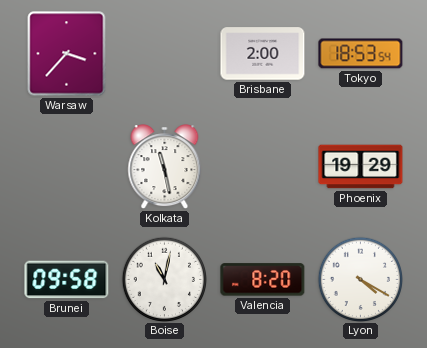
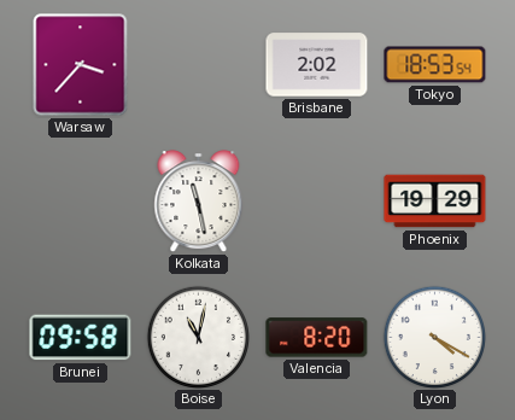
Brisbane: 2:00 -> 2:02 (317, 65)
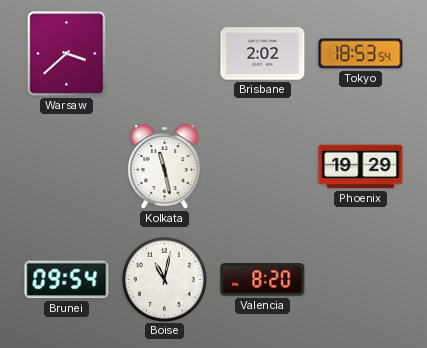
Warsaw: 3:37 -> 3:38 (67, 54)
Brunei: 09:58 -> 09:54 (67, 280)
Lyon: 4:20 -> none (434, 337)
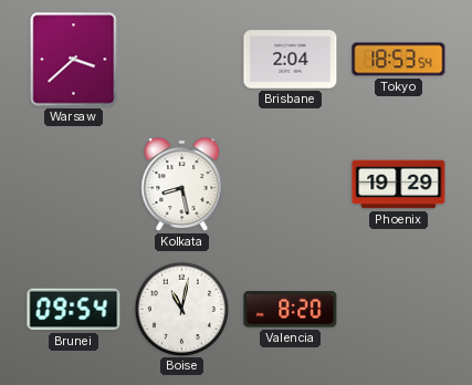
Brisbane: 2:02 -> 2:04 (291, 60)
Kolkata: 11:28 -> 8:28 (182, 185)
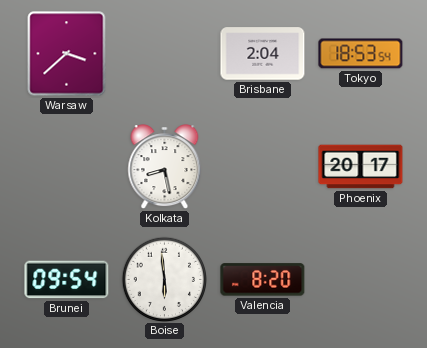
Phoenix: 19:29 -> 20:17 (361, 167)
Boise: 11:02 -> 5:59 (164, 279)
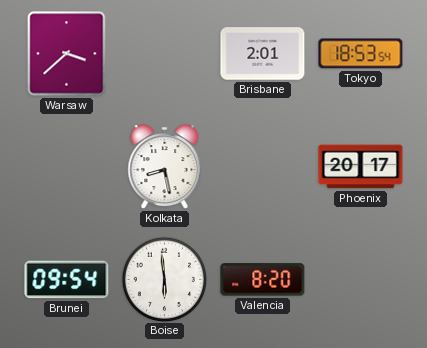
Brisbane: 2:04 -> 2:01 (263, 54)
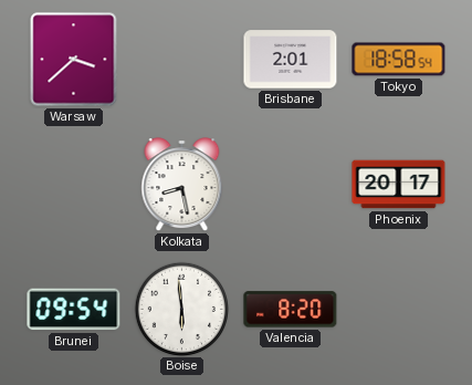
Tokyo: 18:53 -> 18:58 (399, 60)
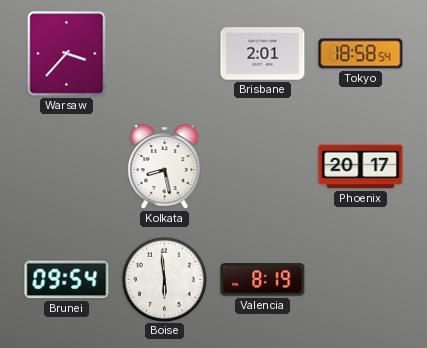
Warsaw: 3:38 -> 3:37 (67, 54)
Valencia: 8:20 -> 8:19 (263, 280)
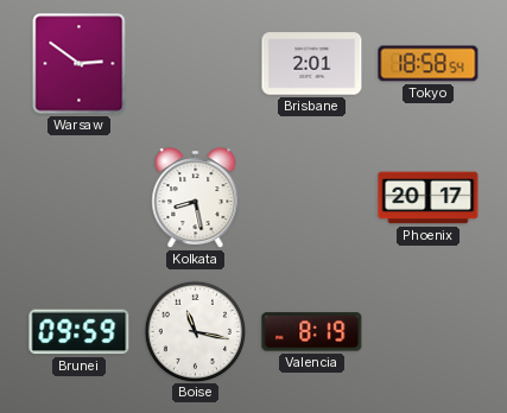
Warsaw: 3:37 -> 2:51 (80, 64)
Brunei: 09:54 -> 09:59 (80, 332)
Boise: 5:59 -> 11:17 (195, 331)
